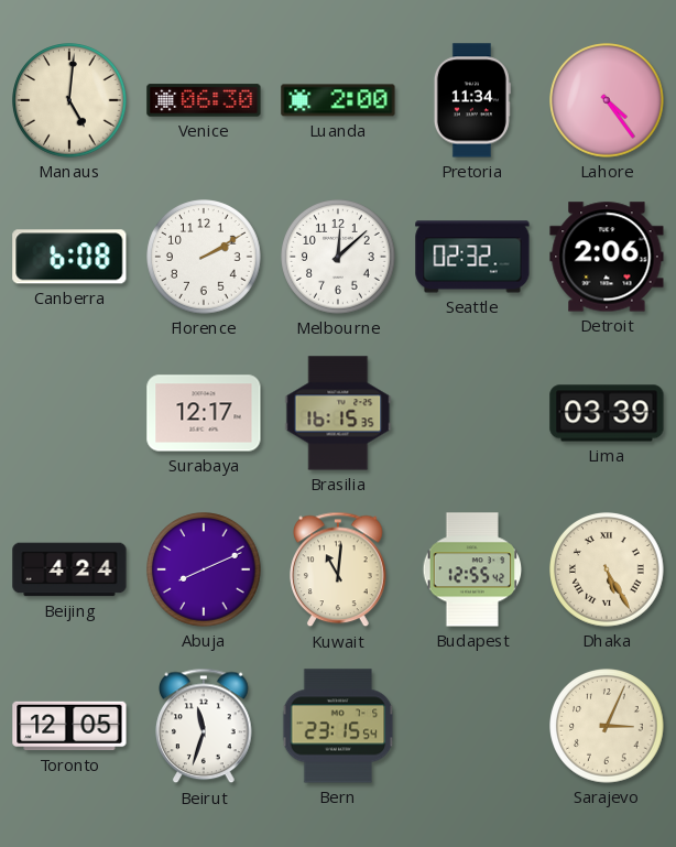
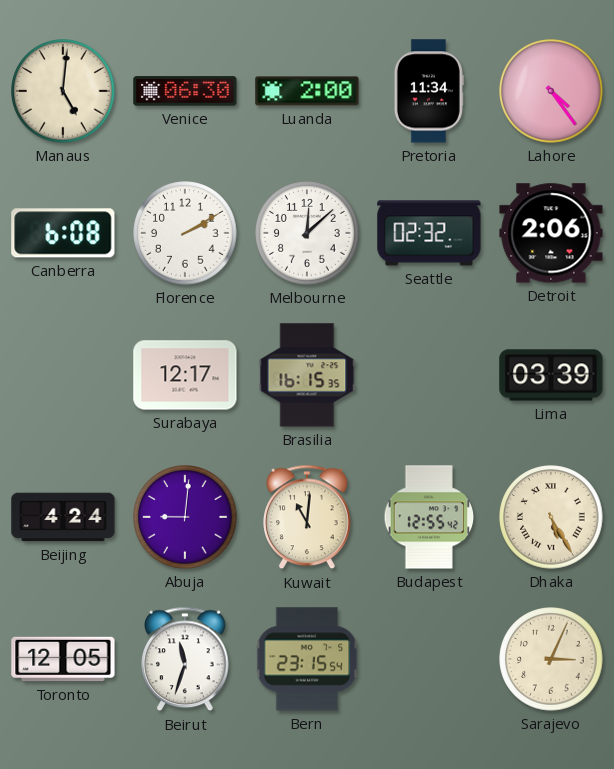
Abuja: 8:11 -> 9:01 (185, 517)
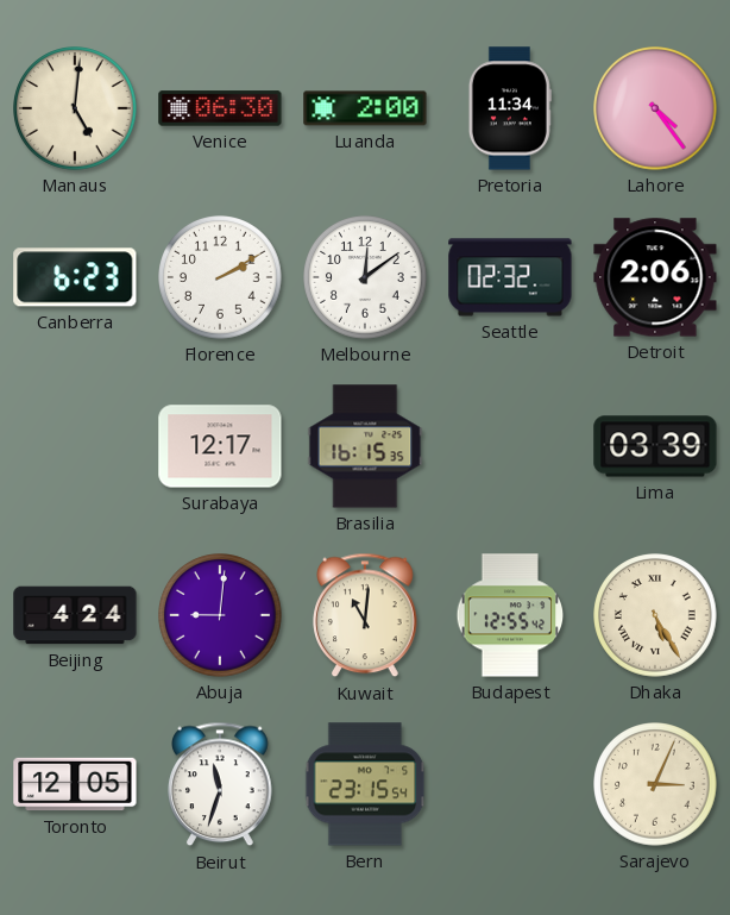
Canberra: 6:08 -> 6:23 (75, 277)
Melbourne: 12:08 -> 12:09 (365, 277)
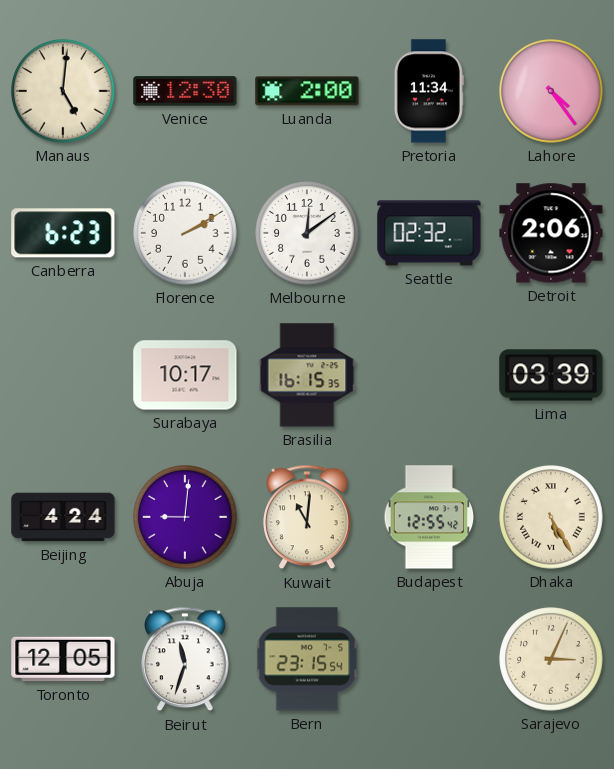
Venice: 06:30 -> 12:30 (185, 91)
Surabaya: 12:17 -> 10:17 (185, 375)
